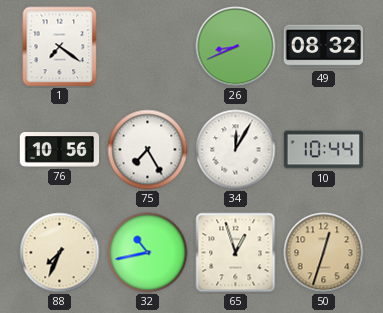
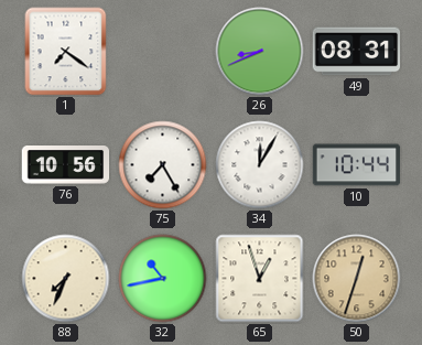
49: 08:32 -> 08:31 (357, 52)
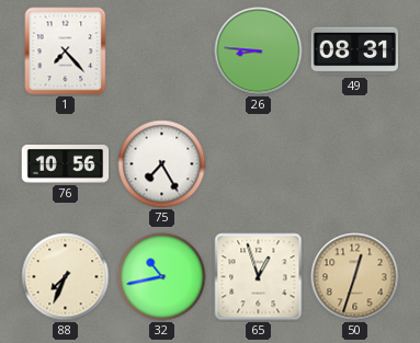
1: 7:21 -> 7:23 (66, 52)
26: 8:41 -> 8:46 (259, 52)
34: 12:05 -> none (260, 165)
10: 10:44 -> none (357, 165)
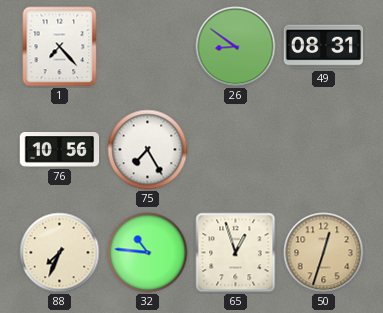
26: 8:46 -> 8:51 (236, 47)
32: 10:43 -> 10:46 (148, 253)
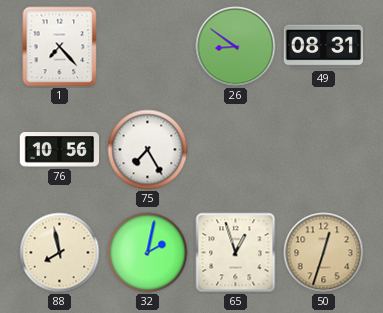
88: 7:34 -> 7:58 (60, 253)
32: 10:46 -> 2:02 (148, 253)
